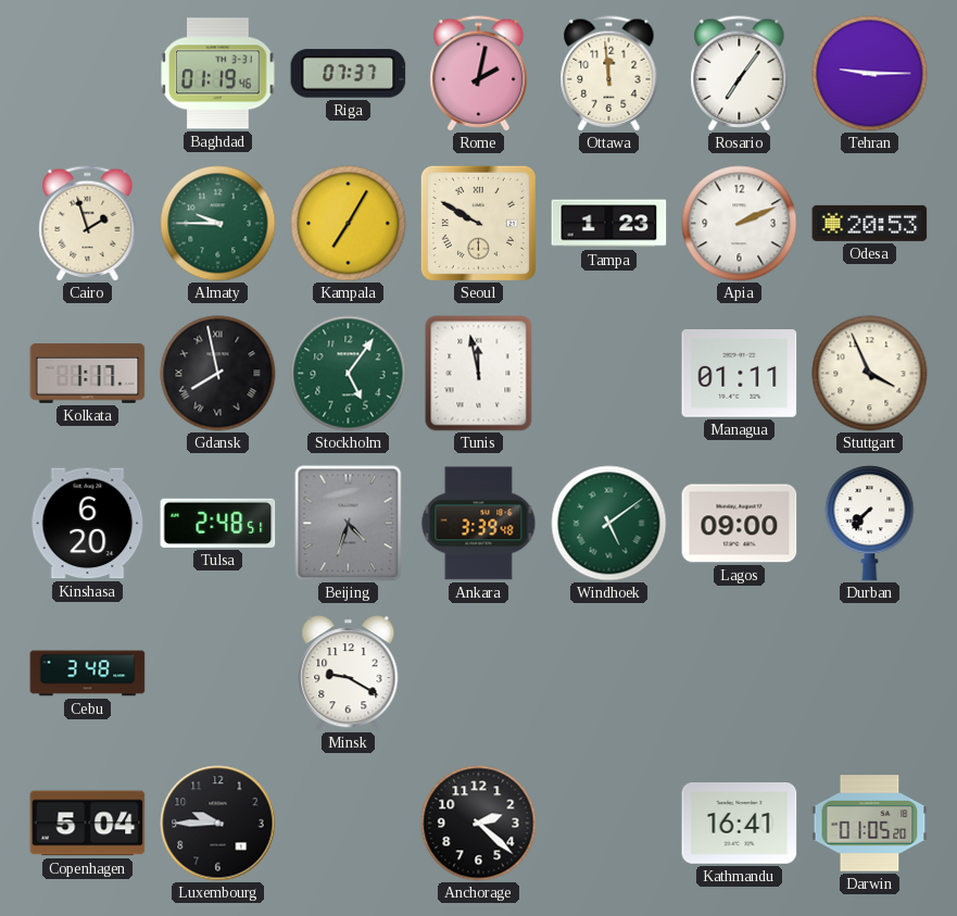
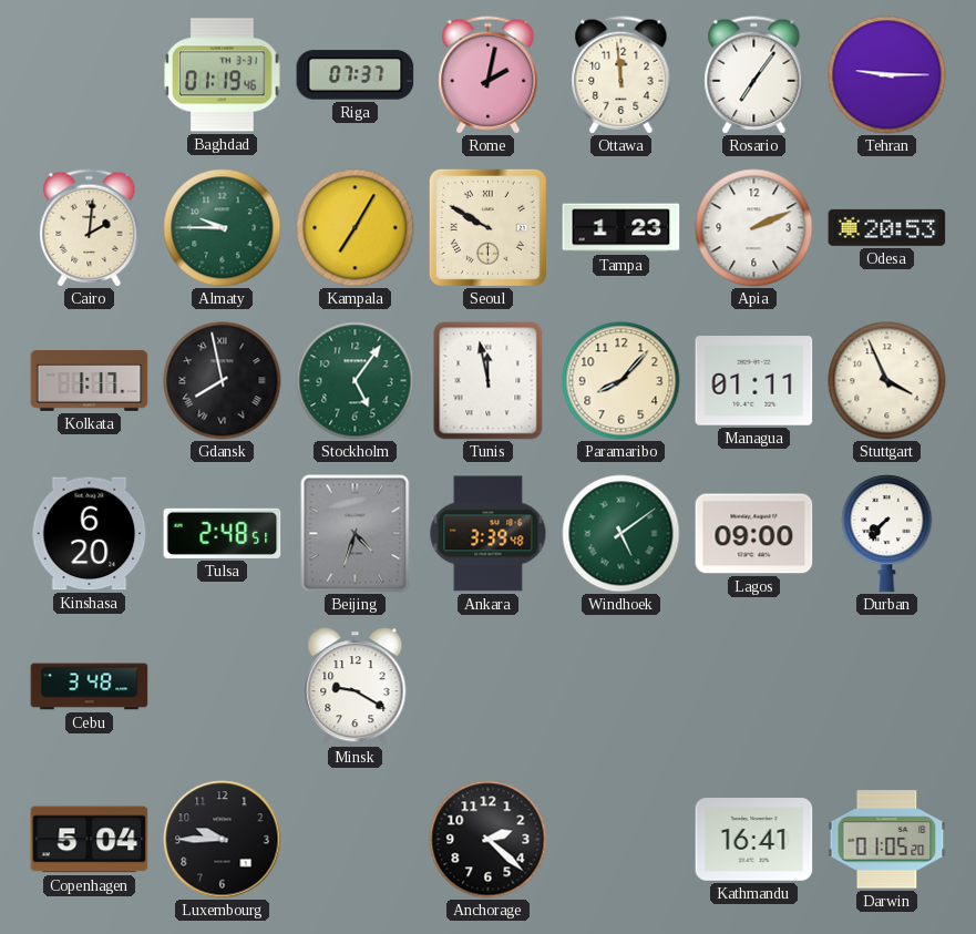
Cairo: 1:57 -> 2:01 (90, 228)
Paramaribo: none -> 8:07 (621, 381)
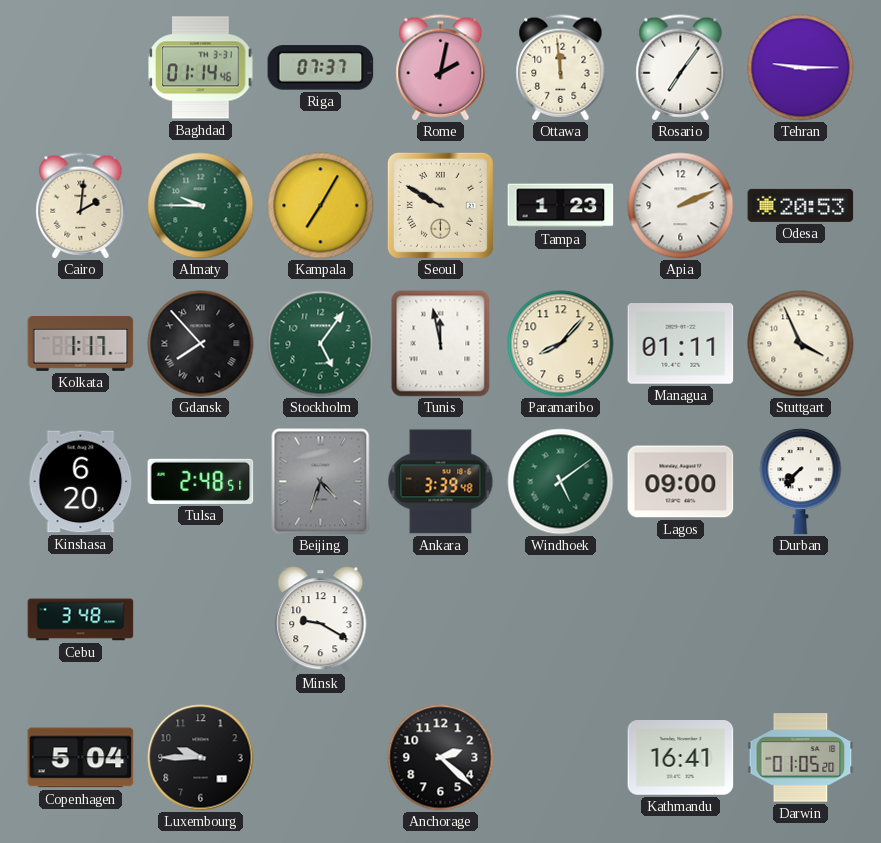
Baghdad: 01:19 -> 01:14 (201, 68)
Gdansk: 7:58 -> 7:53 (201, 344)
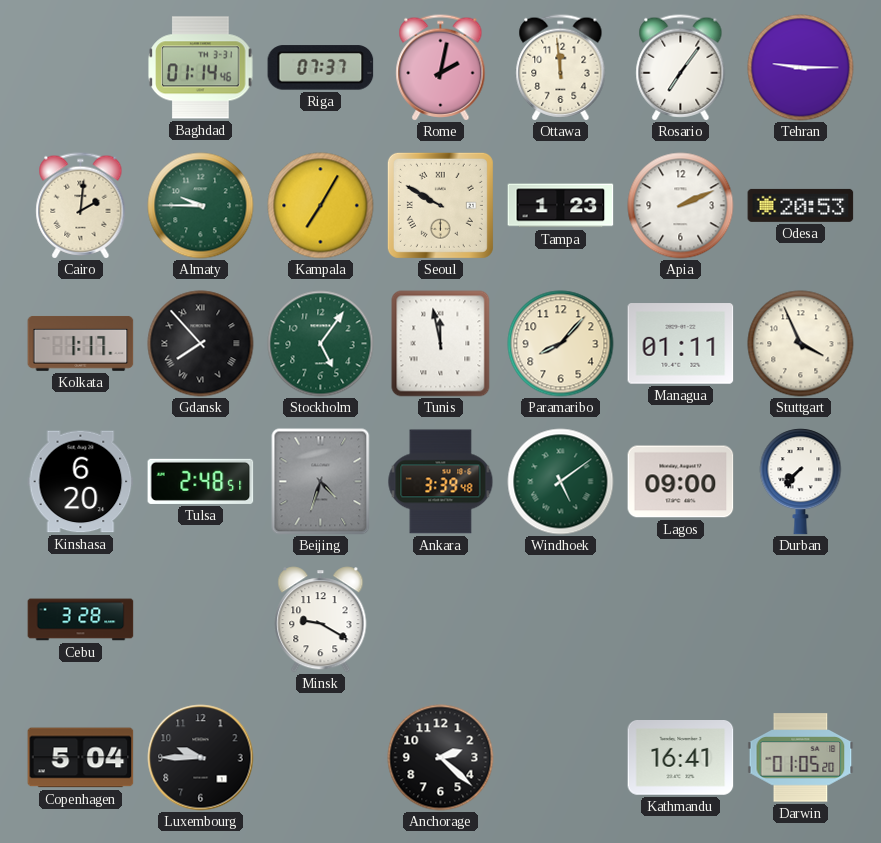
Cebu: 3:48 -> 3:28 (81, 620)
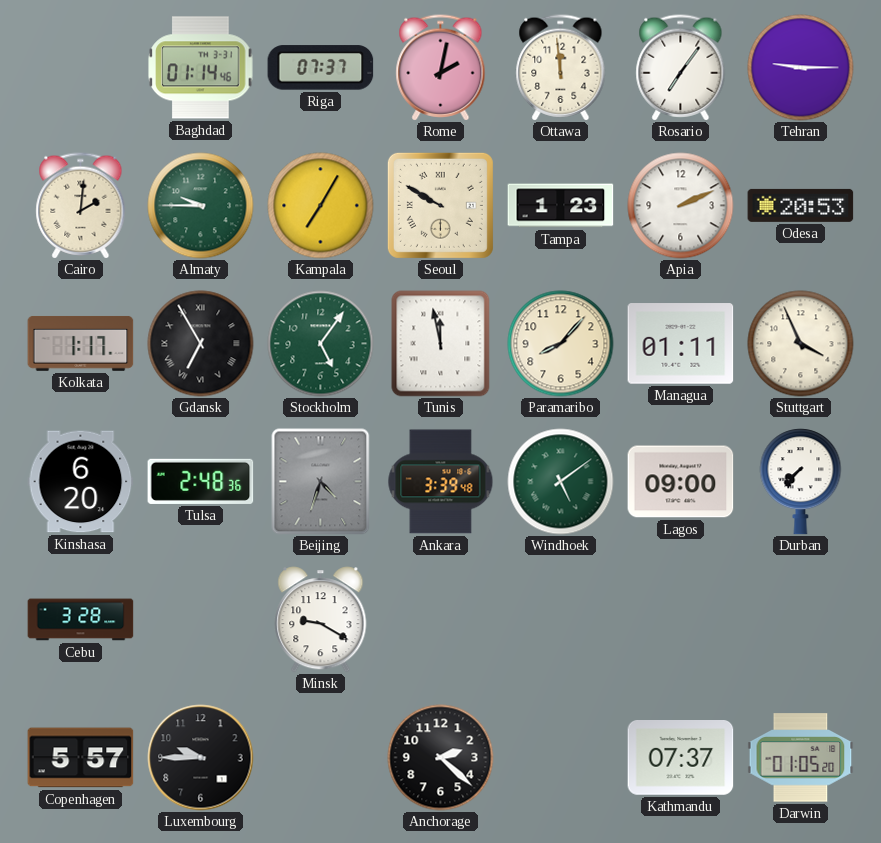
Gdansk: 7:53 -> 6:55 (201, 344)
Tulsa: 2:48:51 -> 2:48:36 (201, 481)
Copenhagen: 5:04 -> 5:57 (81, 758)
Kathmandu: 16:41 -> 07:37 (681, 758)
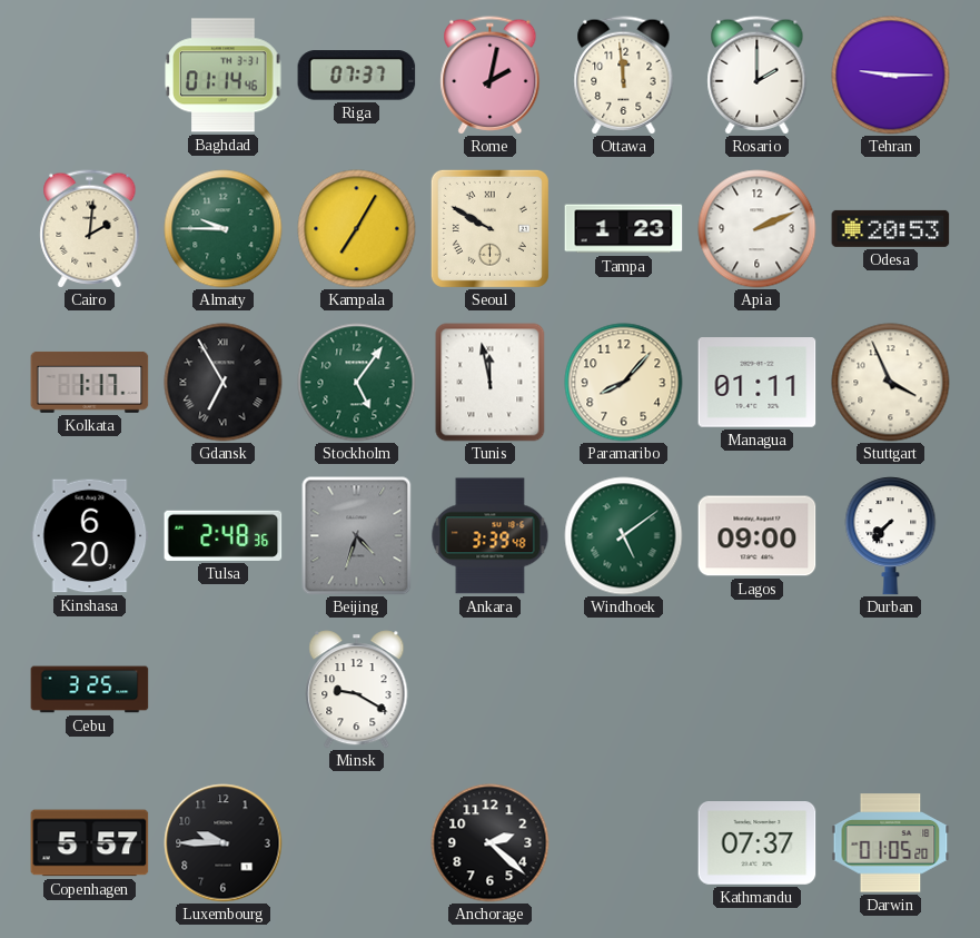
Rosario: 7:06 -> 2:00 (758, 76)
Cebu: 3:28 -> 3:25 (90, 690)
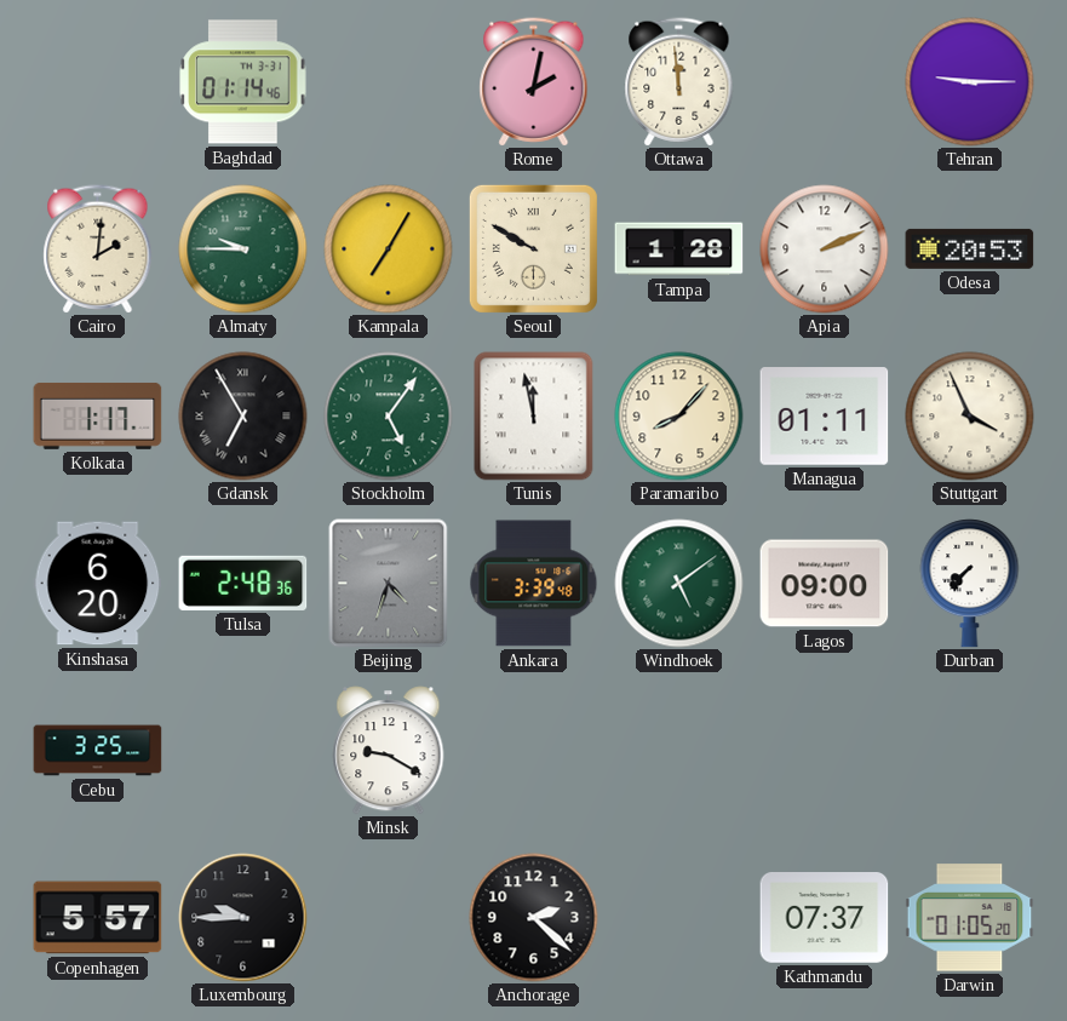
Riga: 07:37 -> none (357, 76)
Rosario: 2:00 -> none (758, 76)
Tampa: 1:23 -> 1:28 (679, 249)
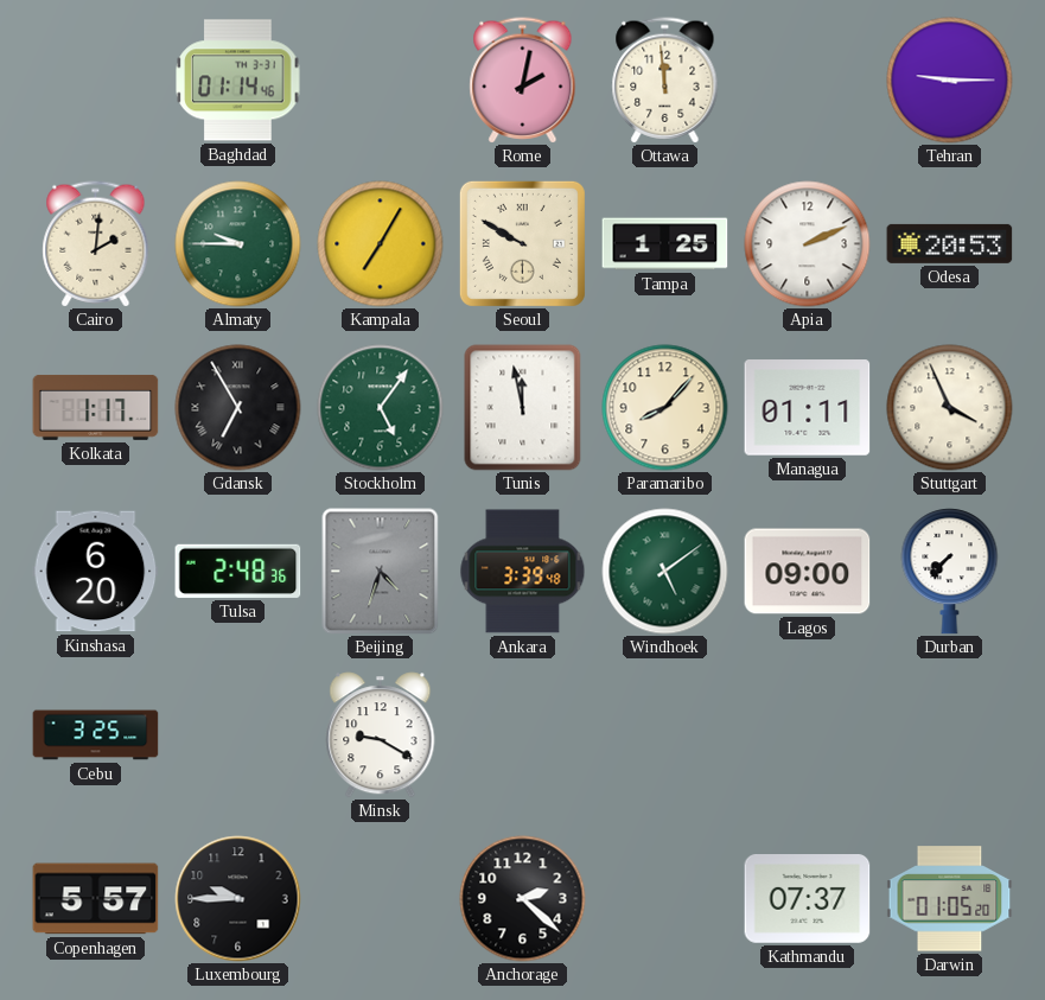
Tampa: 1:28 -> 1:25 (665, 244)
